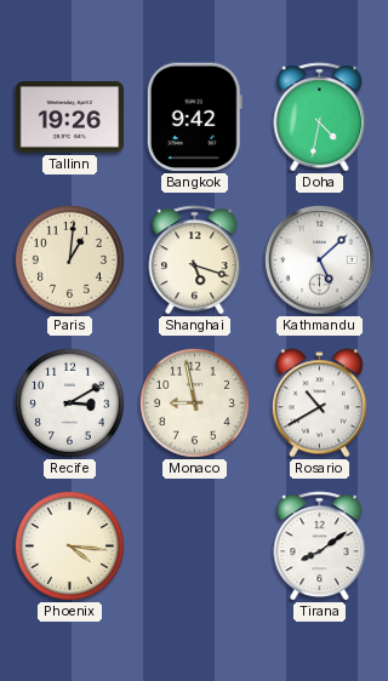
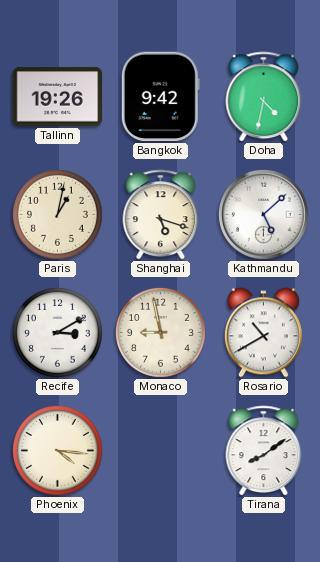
Paris: 1:01 -> 1:02 (57, 214)
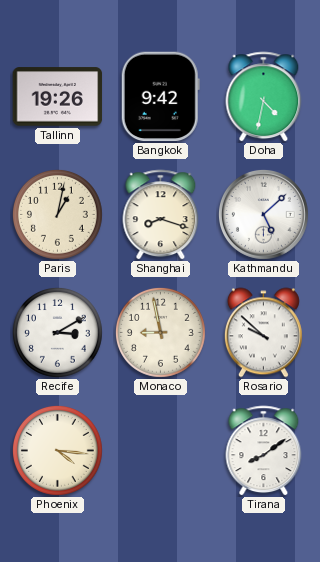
Shanghai: 5:18 -> 8:18 (161, 215)
Rosario: 10:40 -> 9:52 (263, 333)
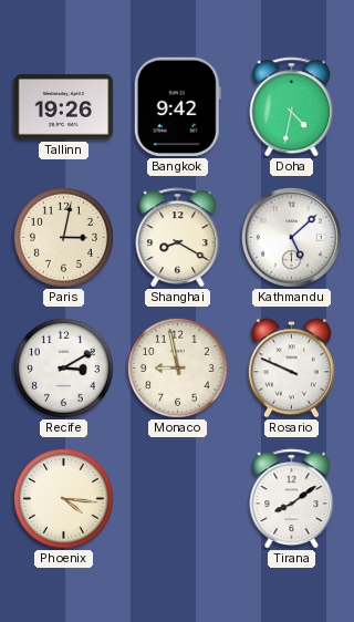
Paris: 1:02 -> 3:02 (63, 237)
Shanghai: 8:18 -> 8:20 (178, 238)
Rosario: 9:52 -> 9:49 (291, 369)
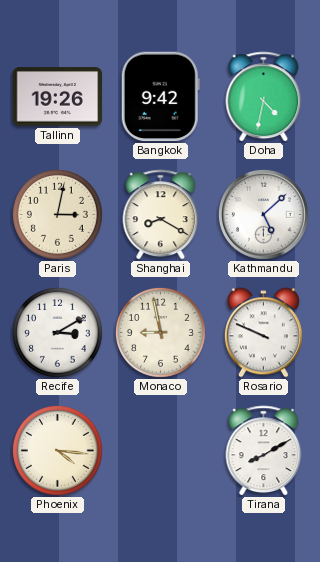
Tirana: 8:09 -> 8:10 (264, 451)
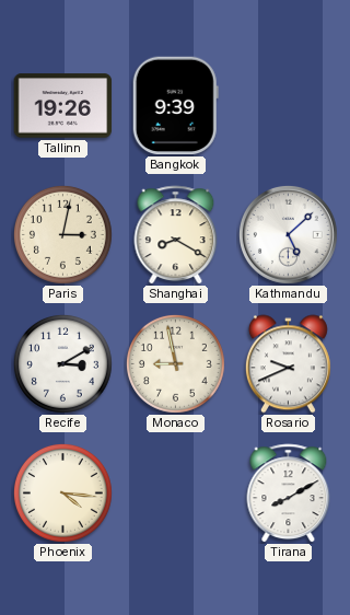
Bangkok: 9:42 -> 9:39 (175, 106)
Doha: 4:32 -> none (264, 97)
Rosario: 9:49 -> 9:41 (288, 364)
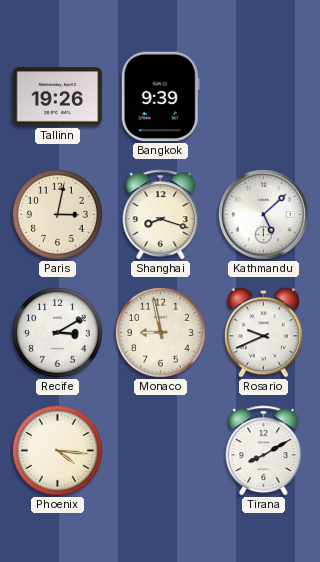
Shanghai: 8:20 -> 8:18 (161, 215)
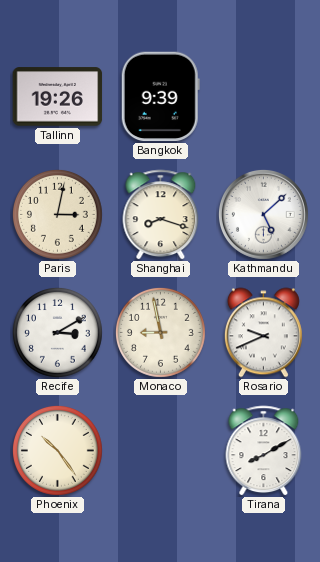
Phoenix: 4:16 -> 10:24 (57, 450)
